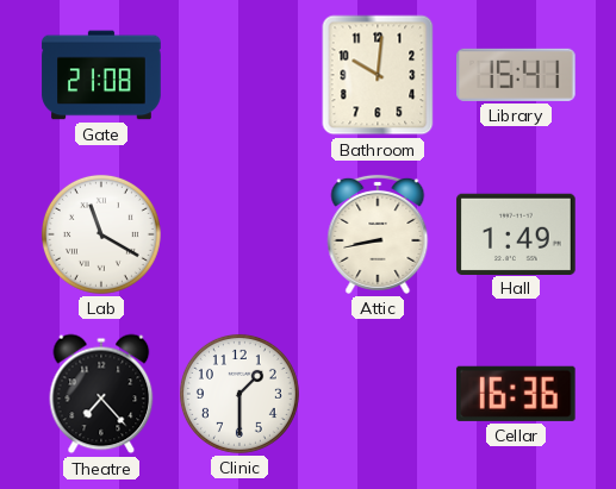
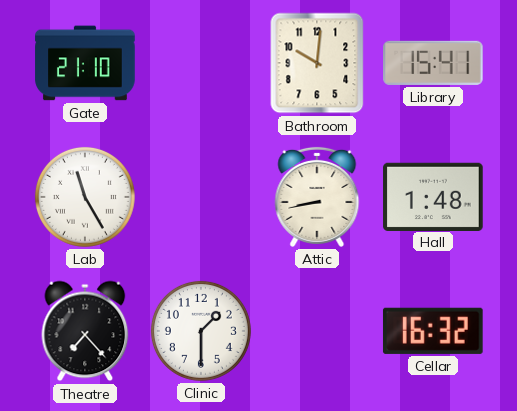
Gate: 21:08 -> 21:10 (85, 63)
Lab: 11:20 -> 11:25 (85, 197)
Hall: 1:49 -> 1:48 (433, 196)
Cellar: 16:36 -> 16:32 (433, 331)
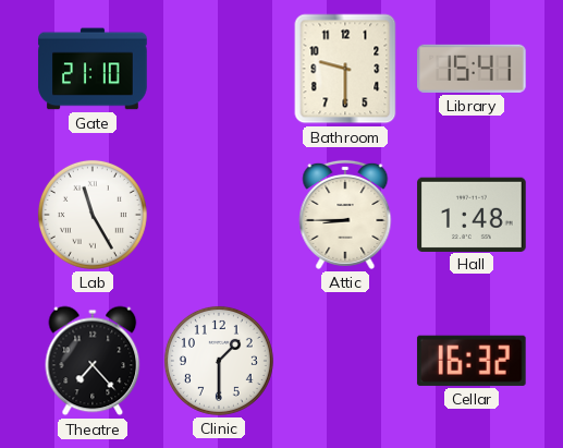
Bathroom: 10:01 -> 9:30 (345, 69)
Attic: 8:43 -> 8:45 (345, 215)
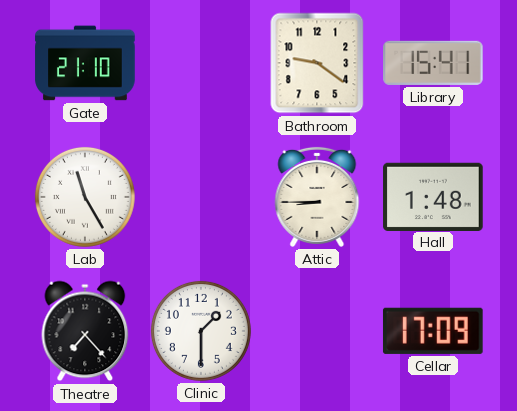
Bathroom: 9:30 -> 9:21 (317, 63)
Cellar: 16:32 -> 17:09 (433, 331)
